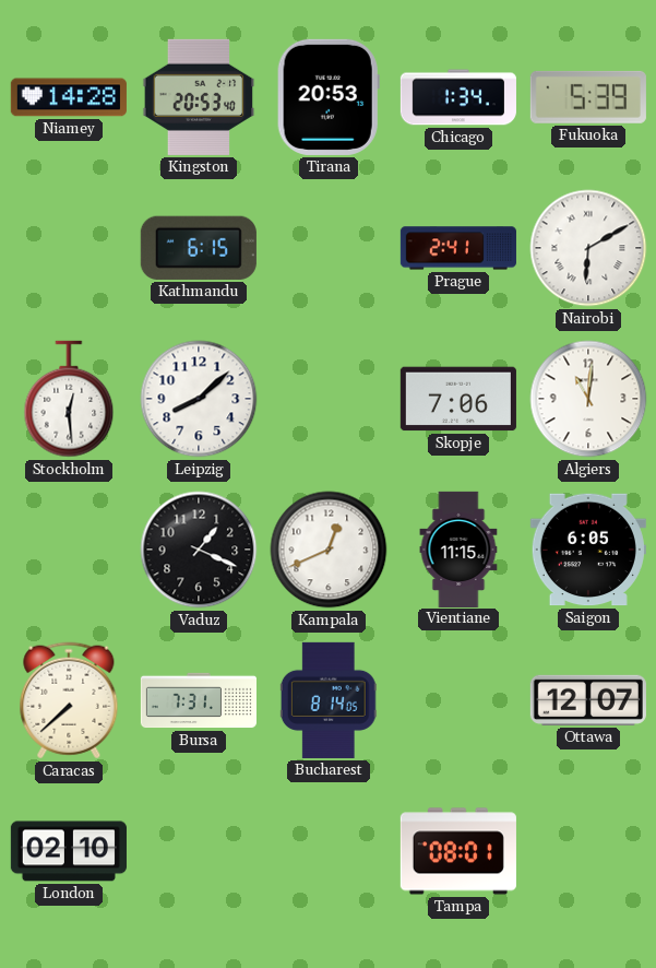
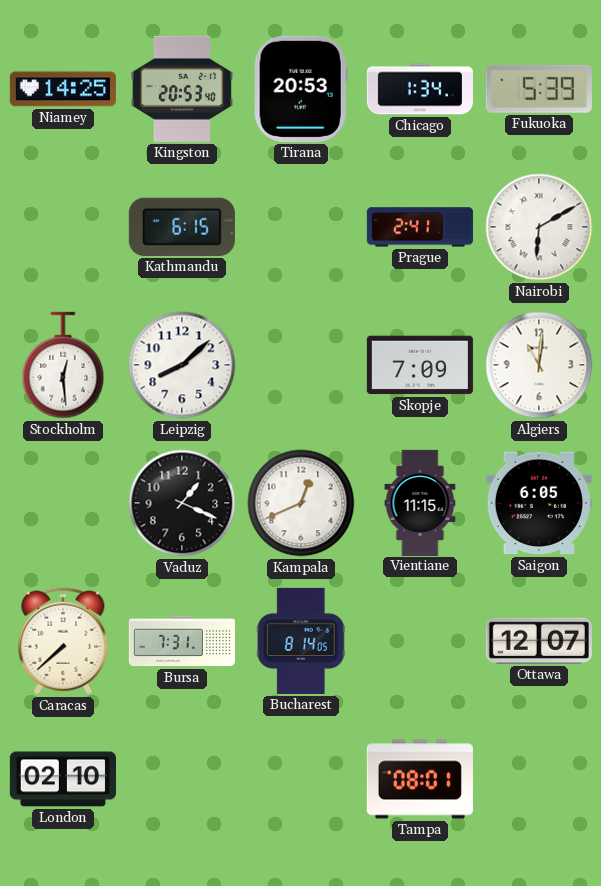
Niamey: 14:28 -> 14:25 (63, 89)
Skopje: 7:06 -> 7:09 (420, 365)
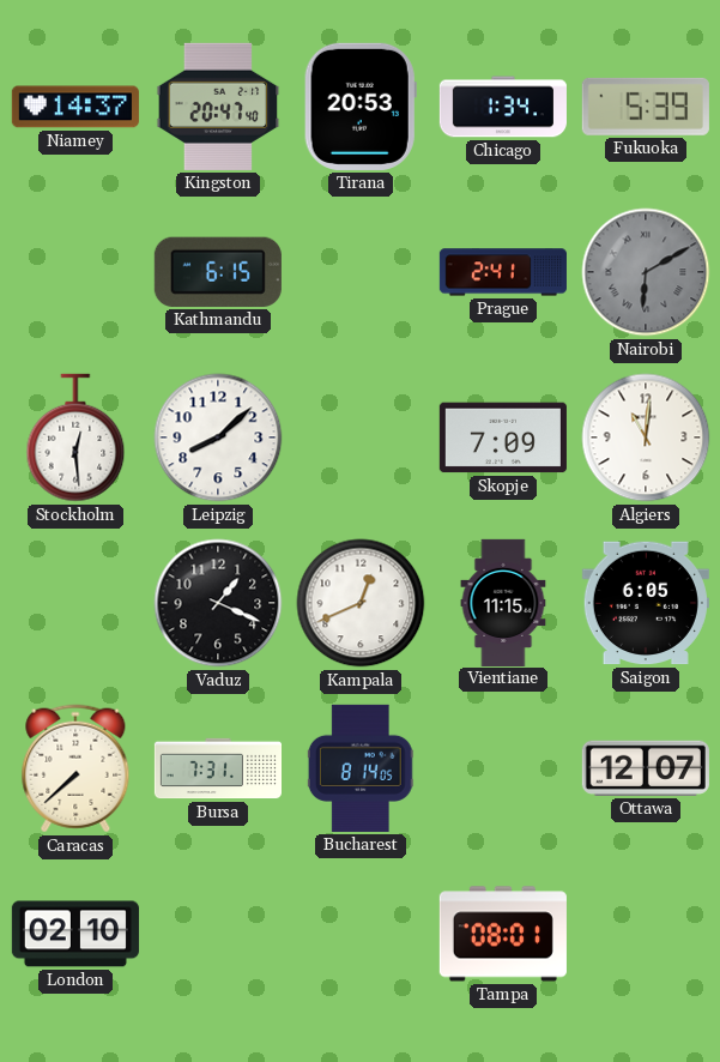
Niamey: 14:25 -> 14:37 (75, 107)
Kingston: 20:53 -> 20:47 (218, 107)
Nairobi dial: white -> grey (646, 272)
